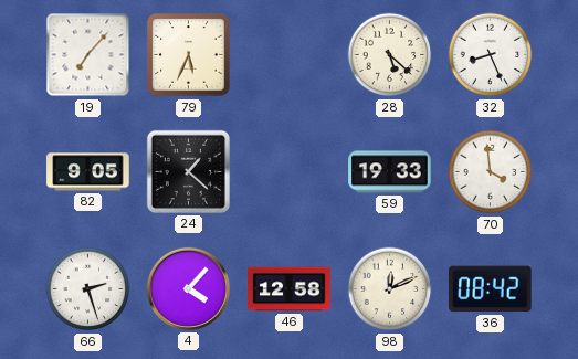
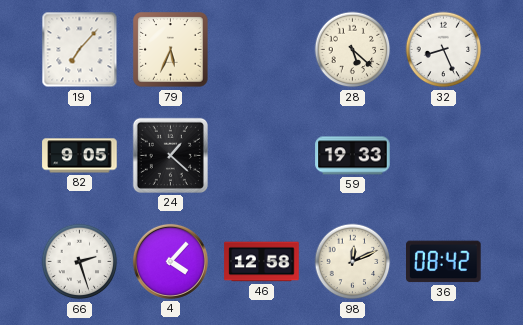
70: 3:59 -> none (491, 172)
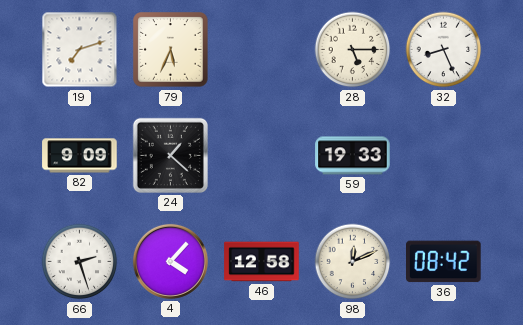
19: 7:07 -> 7:12 (80, 50)
28: 5:22 -> 5:15 (353, 50)
82: 9:05 -> 9:09 (80, 156)
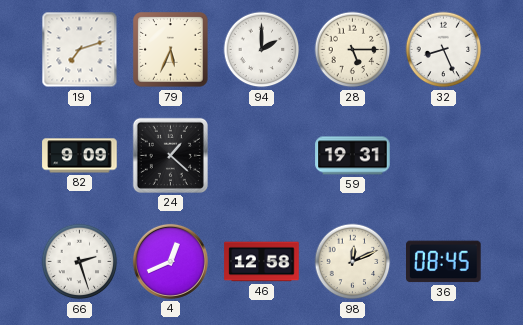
94: none -> 2:00 (262, 50)
59: 19:33 -> 19:31 (353, 156)
4: 4:07 -> 12:41 (170, 261)
36: 08:42 -> 08:45 (444, 262)
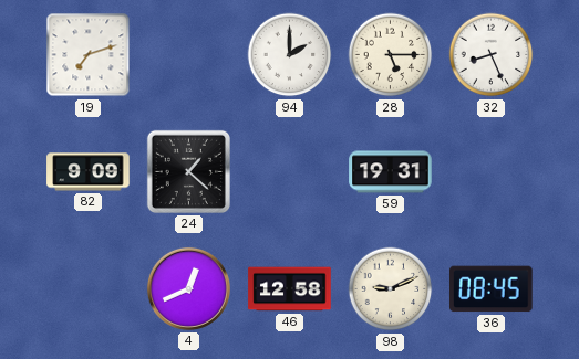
79: 5:34 -> none (171, 50)
66: 2:27 -> none (80, 262)
98: 12:11 -> 9:11 (391, 289)
